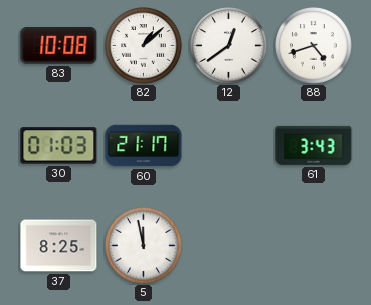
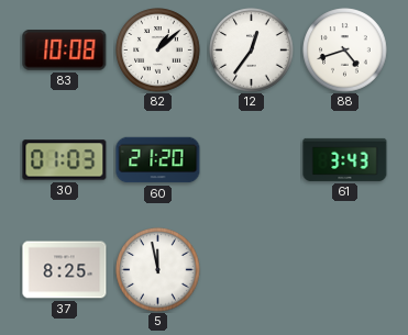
12: 12:39 -> 12:36 (252, 51)
60: 21:17 -> 21:20 (158, 160)
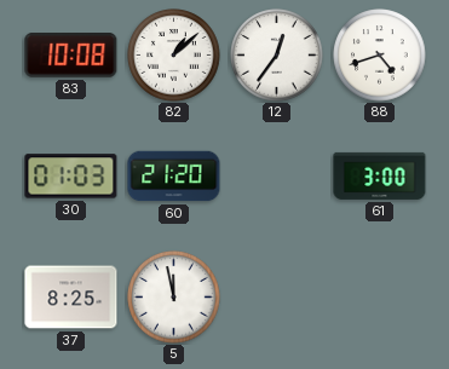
61: 3:43 -> 3:00 (380, 175)
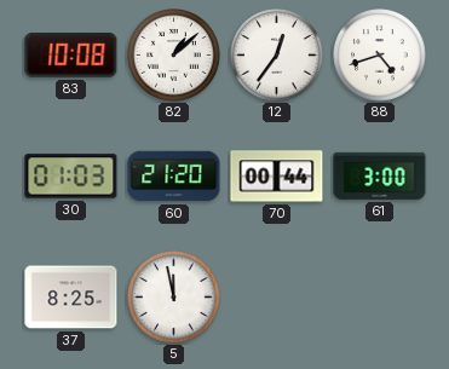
70: none -> 00:44 (277, 177)
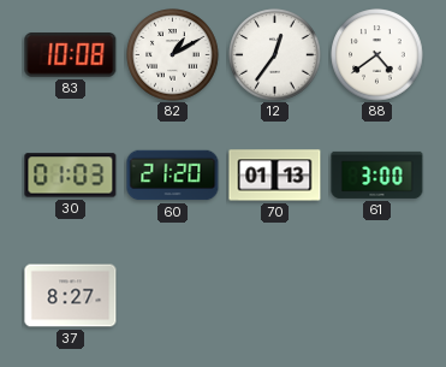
82: 1:08 -> 1:10 (173, 55)
88: 4:42 -> 4:39 (377, 55)
70: 00:44 -> 01:13 (275, 176)
37: 8:25 -> 8:27 (71, 296)
5: 11:58 -> none (174, 298)
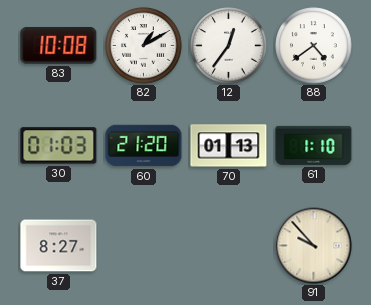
61: 3:00 -> 1:10 (314, 145)
91: none -> 9:53 (314, 246)
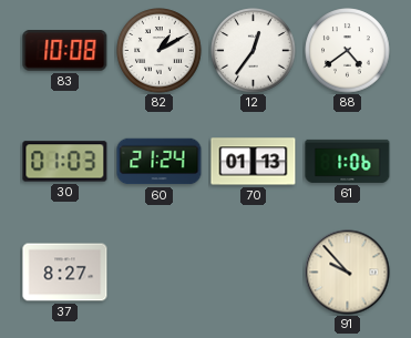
60: 21:20 -> 21:24 (160, 162)
61: 1:10 -> 1:06 (348, 161)
